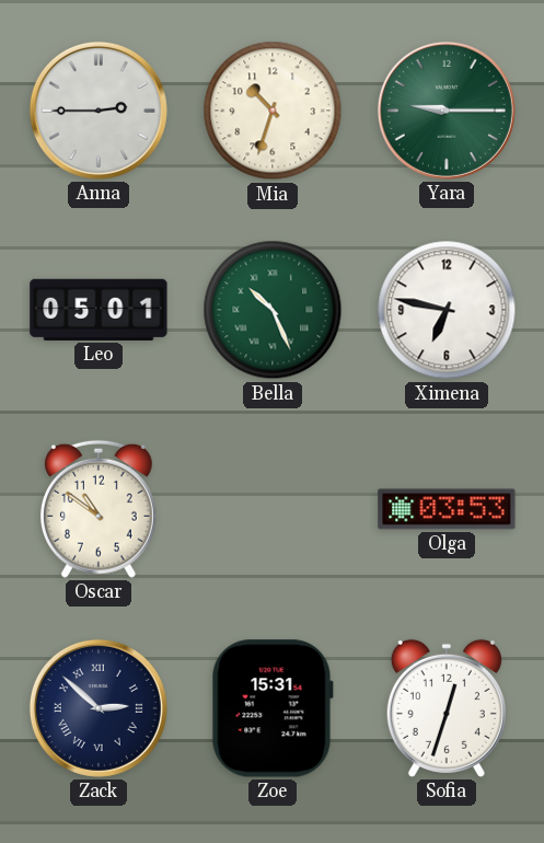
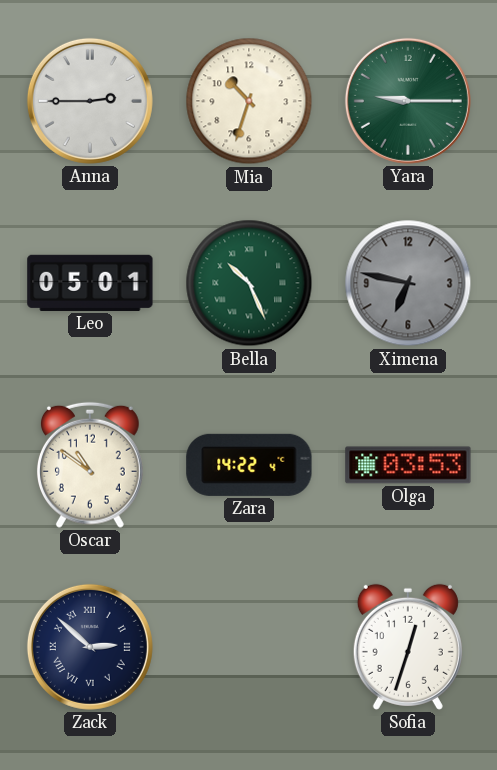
Ximena dial: white -> grey (408, 283)
Zara: none -> 14:22 (249, 465)
Zoe: 15:31 -> none (273, 708)
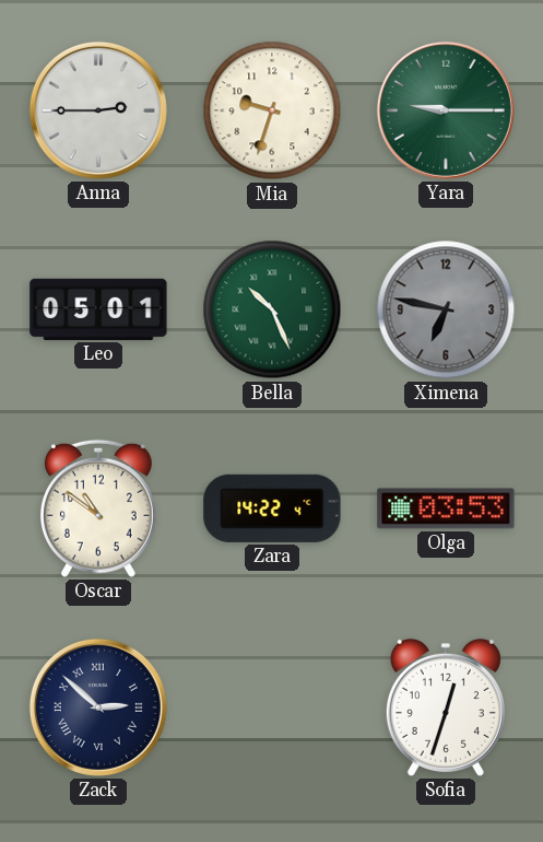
Mia: 10:33 -> 9:33 (272, 110)
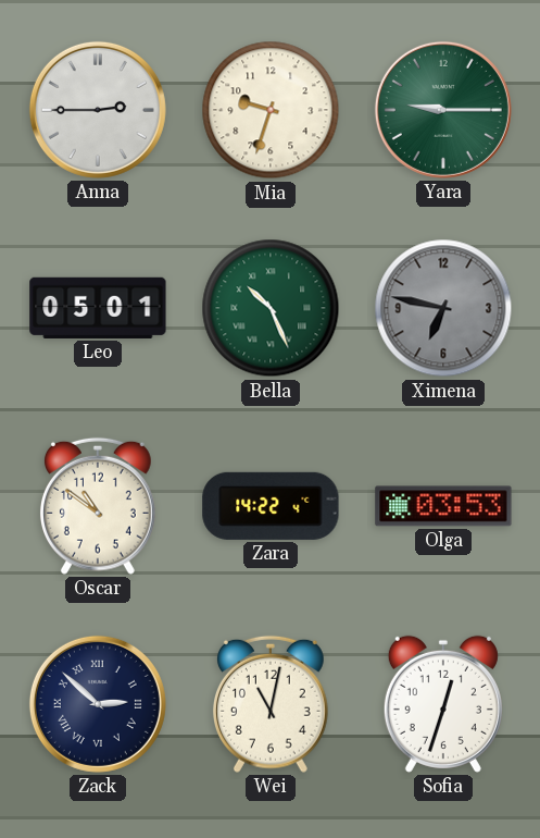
Wei: none -> 11:02 (271, 704)
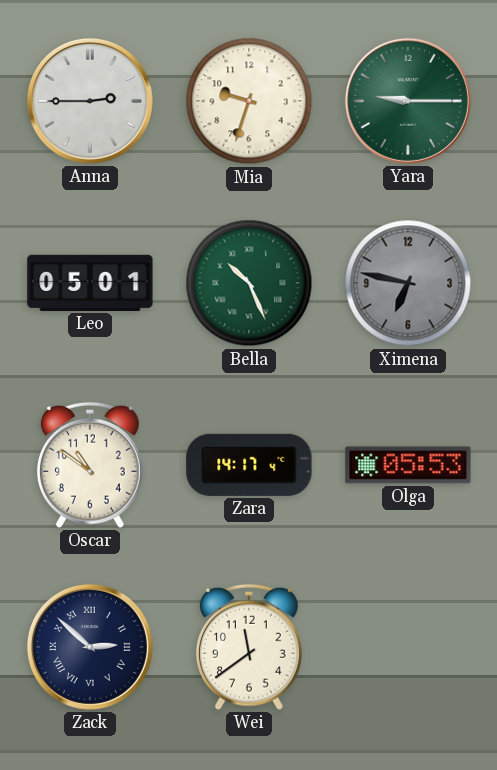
Zara: 14:22 -> 14:17 (249, 465)
Olga: 03:53 -> 05:53 (408, 465)
Wei: 11:02 -> 11:39 (249, 647)
Sofia: 12:33 -> none (443, 704)
